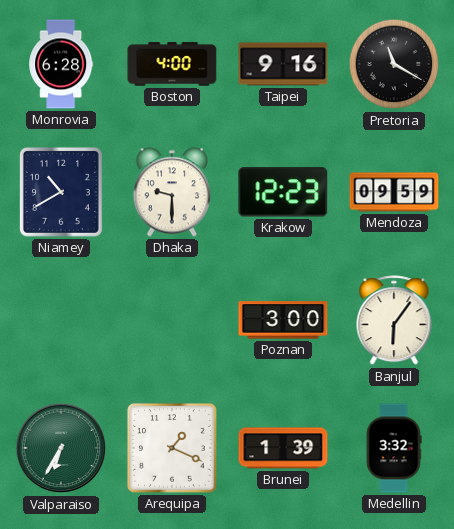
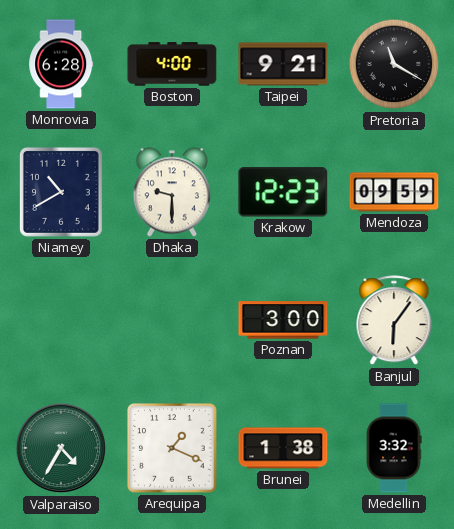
Taipei: 9:16 -> 9:21 (283, 64)
Valparaiso: 6:35 -> 4:35 (61, 448)
Brunei: 1:39 -> 1:38 (283, 448)
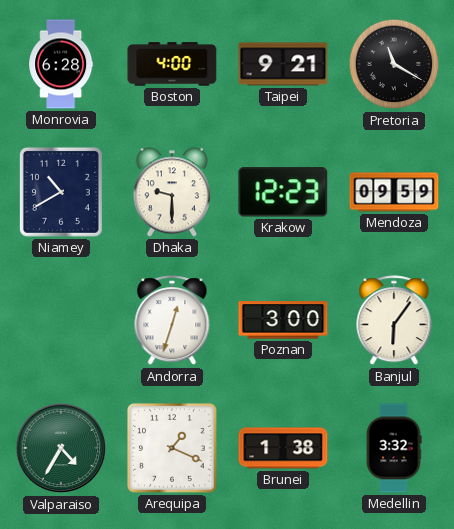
Andorra: none -> 12:33 (172, 321)
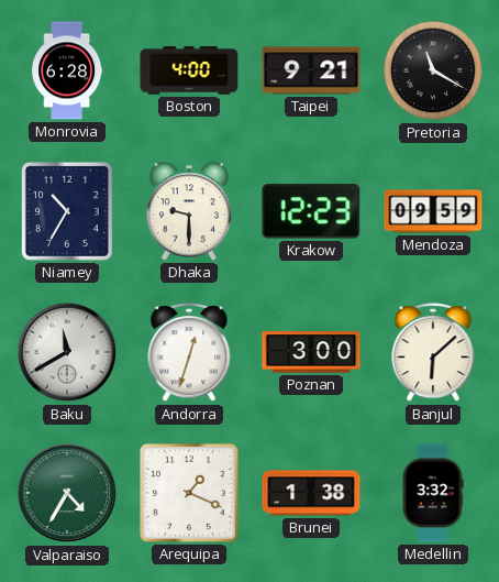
Niamey: 10:40 -> 10:35 (67, 211)
Baku: none -> 11:40 (67, 352)
Banjul: 6:06 -> 6:08 (433, 353)
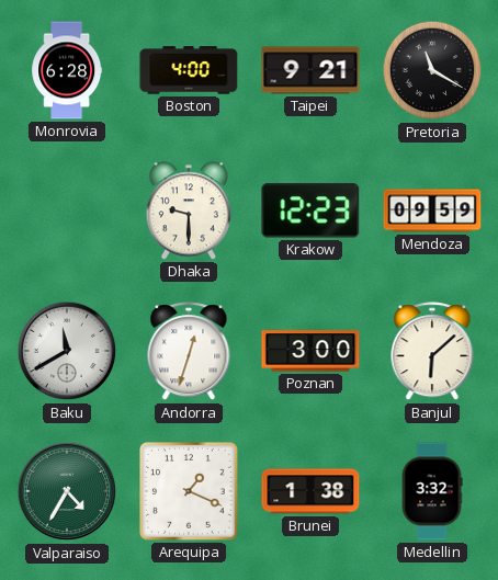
Niamey: 10:35 -> none (67, 211)
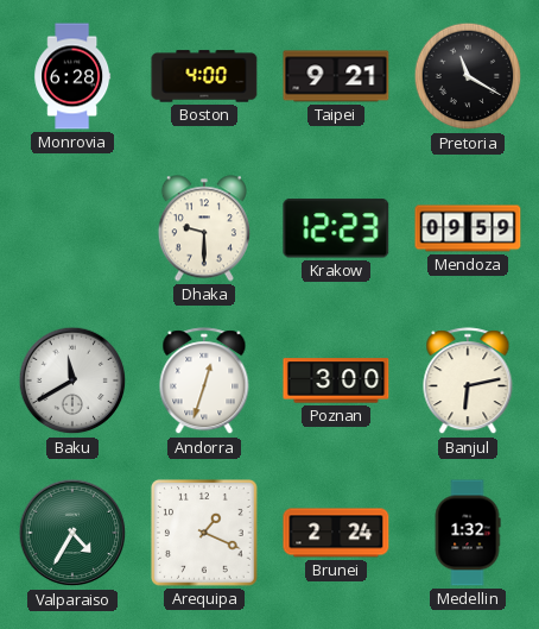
Banjul: 6:08 -> 6:13 (468, 382)
Brunei: 1:38 -> 2:24 (336, 533)
Medellin: 3:32 -> 1:32 (468, 533)
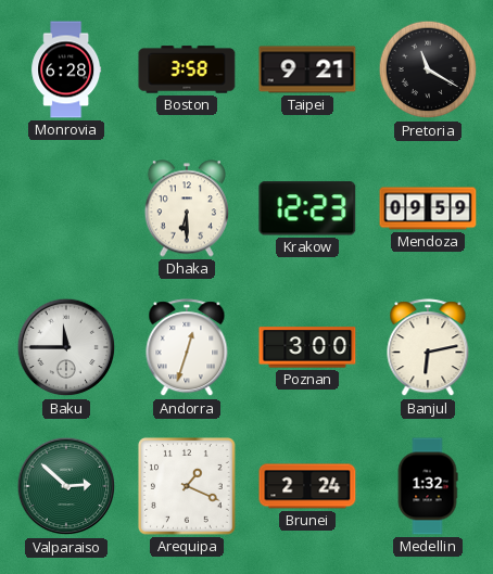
Boston: 4:00 -> 3:58 (187, 69)
Dhaka: 9:30 -> 6:30 (186, 208)
Baku: 11:40 -> 11:45 (66, 347)
Valparaiso: 4:35 -> 2:52 (66, 486)
